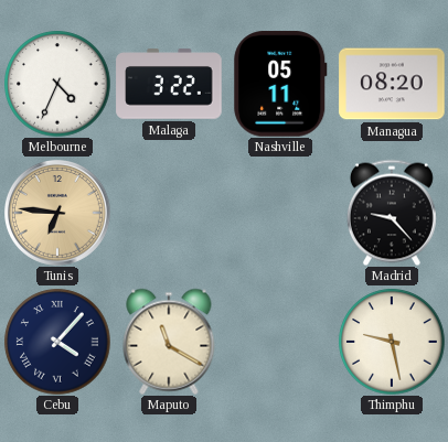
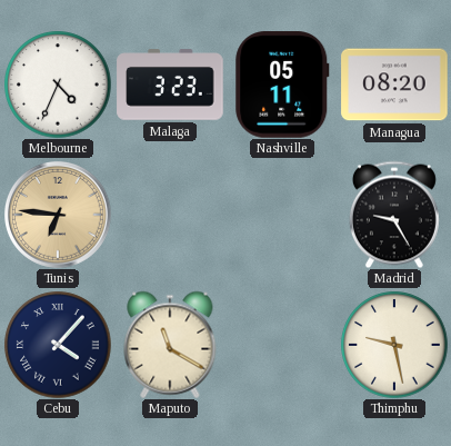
Malaga: 3:22 -> 3:23 (170, 85)
Madrid: 9:23 -> 9:25 (394, 215)
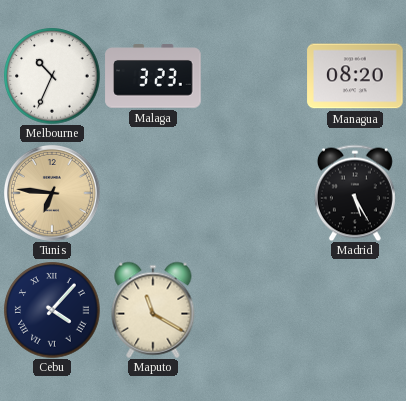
Melbourne: 4:34 -> 10:34 (52, 76)
Nashville: 05:11 -> none (282, 85)
Madrid: 9:25 -> 5:25 (355, 193)
Thimphu: 9:28 -> none (394, 345)
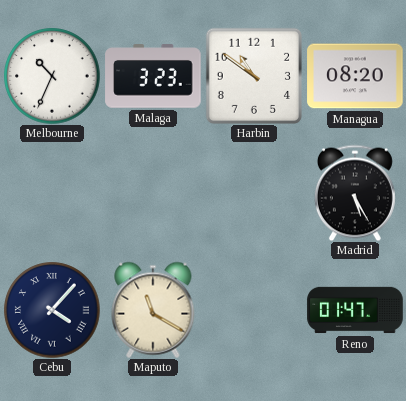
Harbin: none -> 10:51 (254, 76)
Tunis: 6:46 -> none (53, 194)
Reno: none -> 01:47 (355, 310)
